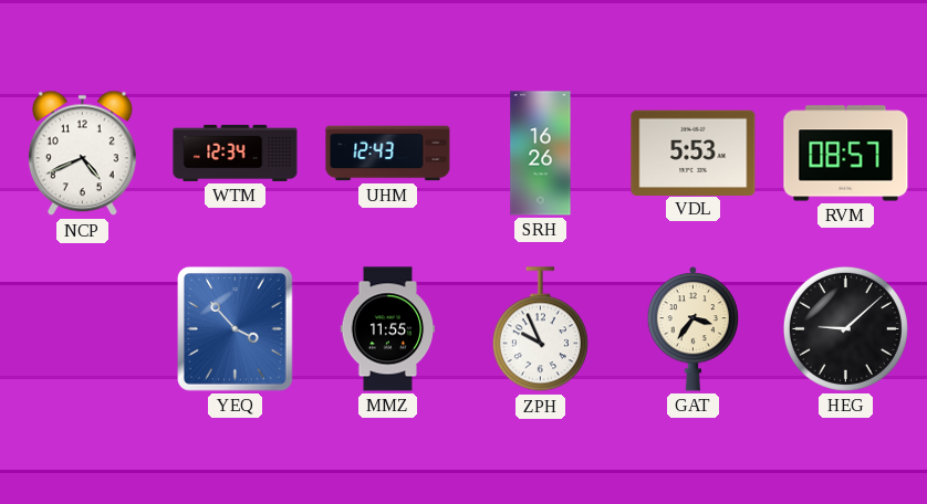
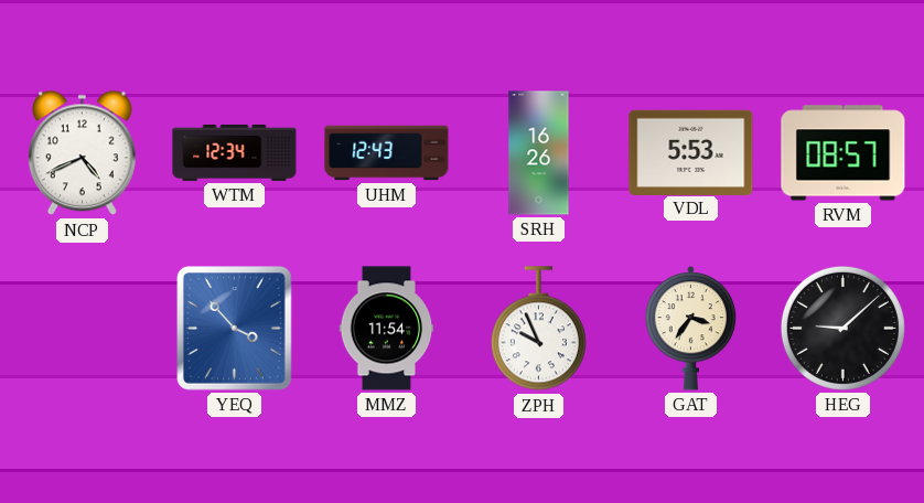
MMZ: 11:55 -> 11:54 (387, 329)
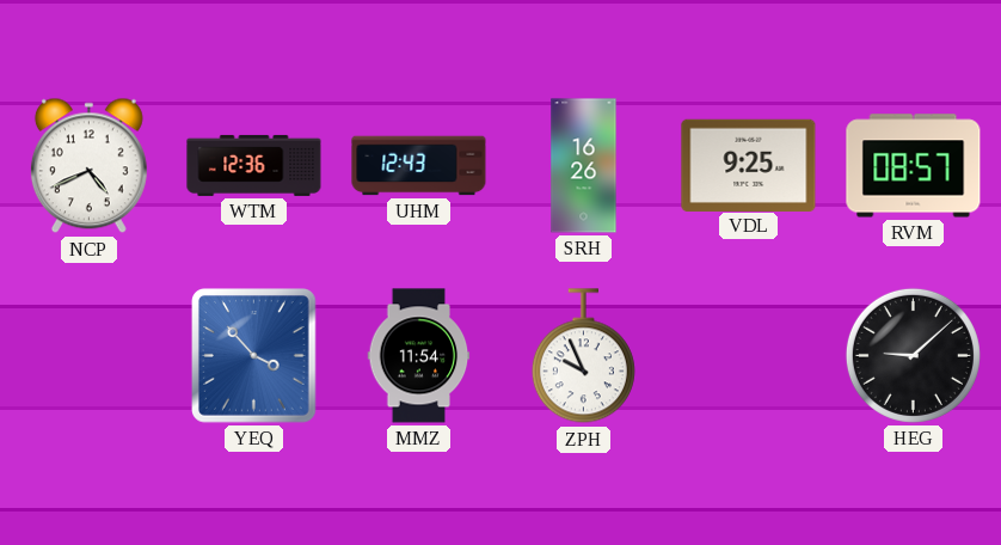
WTM: 12:34 -> 12:36 (254, 165)
VDL: 5:53 -> 9:25 (749, 165)
GAT: 3:36 -> none (691, 329)
